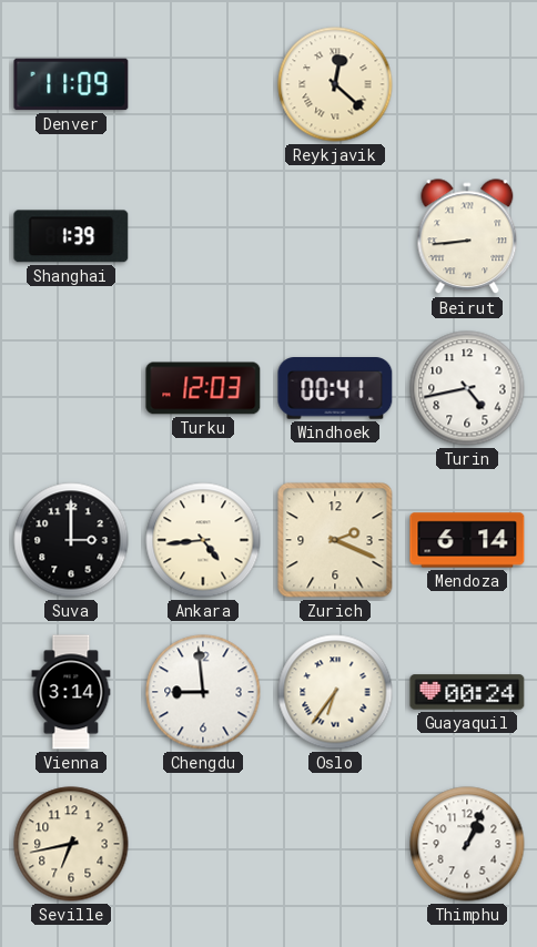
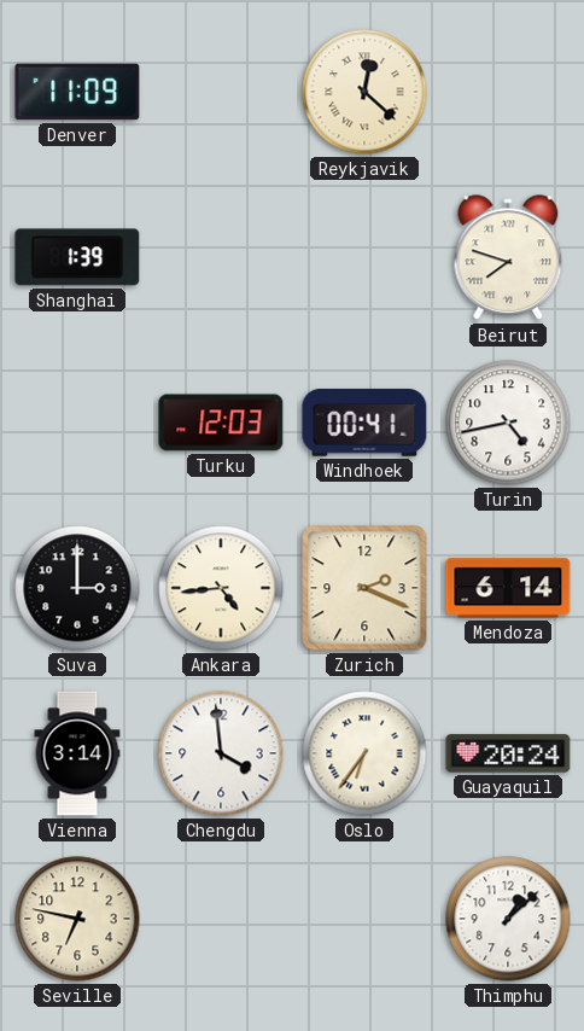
Beirut: 8:44 -> 7:48 (508, 258)
Chengdu: 8:59 -> 3:59 (221, 753)
Guayaquil: 00:24 -> 20:24 (508, 753)
Seville: 6:43 -> 6:47 (77, 919)
Thimphu: 1:04 -> 1:08 (508, 919)
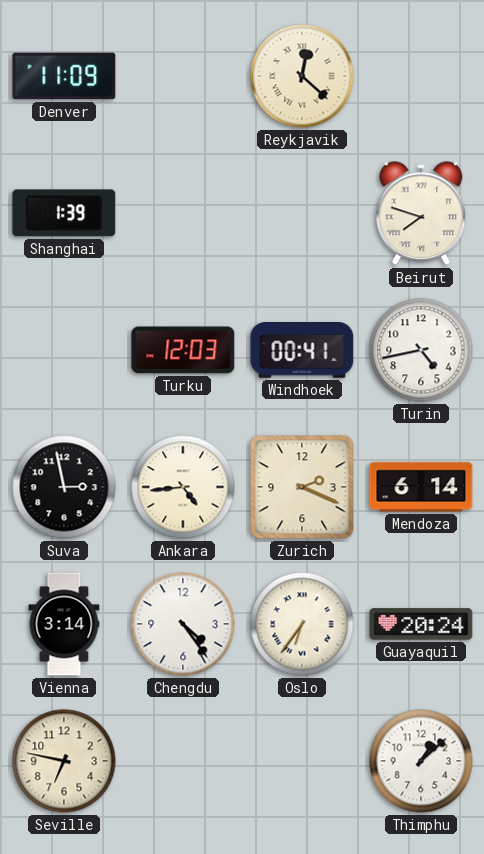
Suva: 3:00 -> 2:58 (64, 487)
Chengdu: 3:59 -> 4:24 (183, 624)
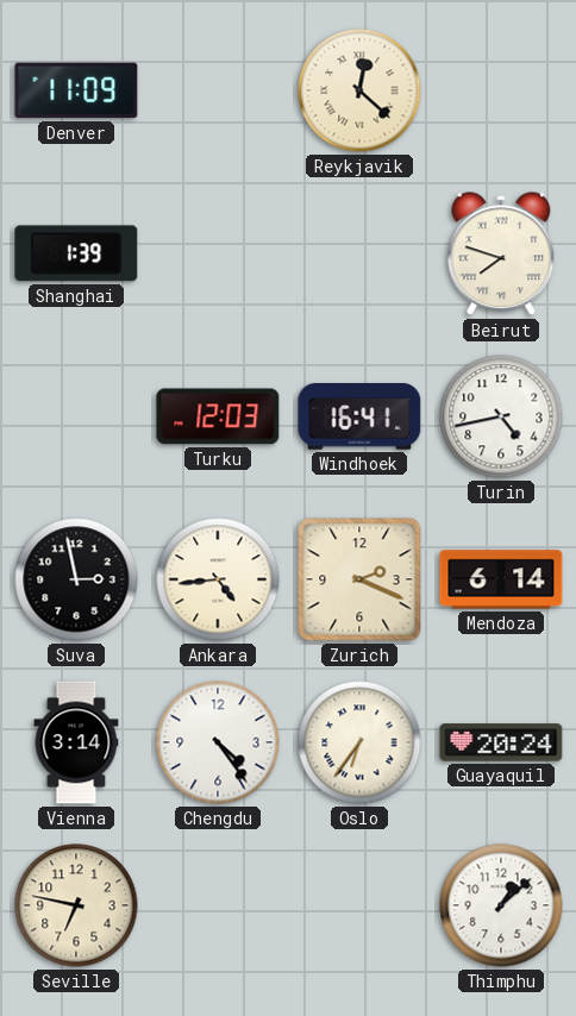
Windhoek: 00:41 -> 16:41 (359, 418)
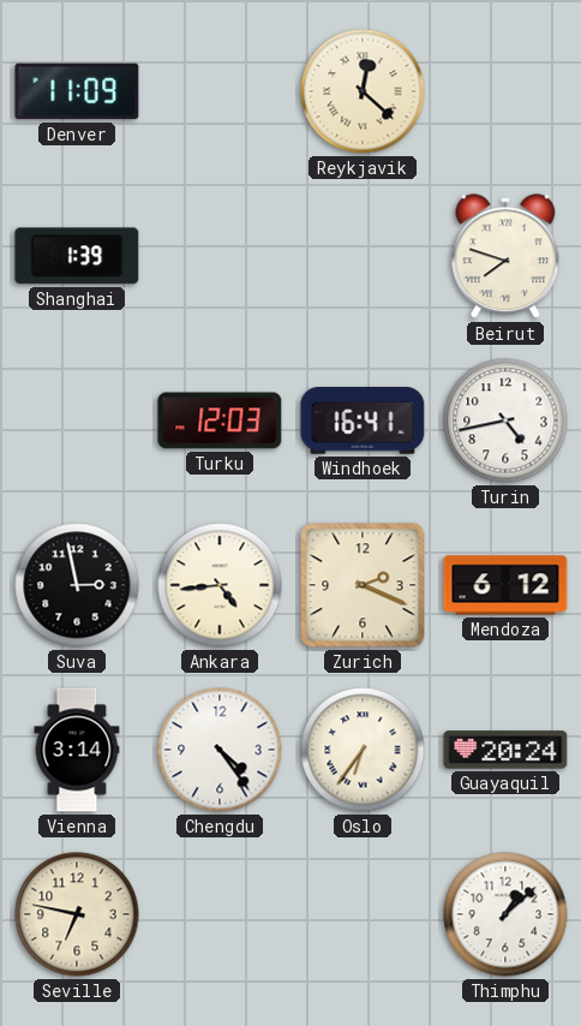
Mendoza: 6:14 -> 6:12 (505, 585)
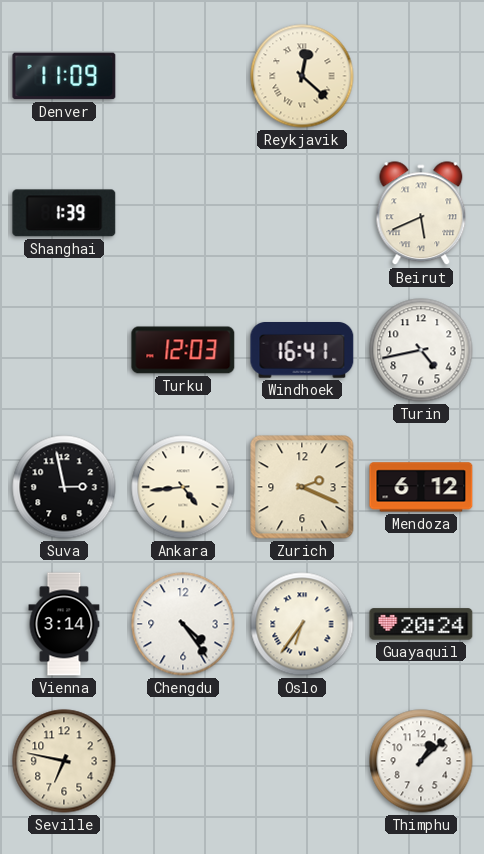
Beirut: 7:48 -> 5:41 (421, 214)
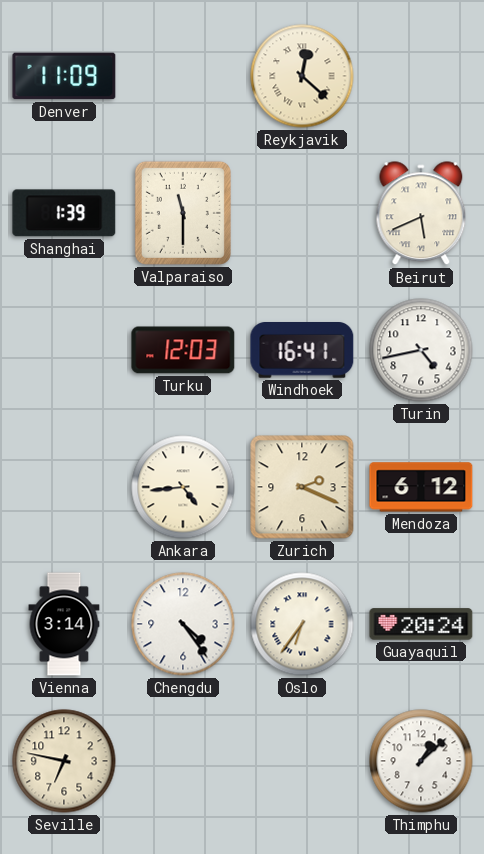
Valparaiso: none -> 11:30 (183, 213)
Suva: 2:58 -> none (64, 487)
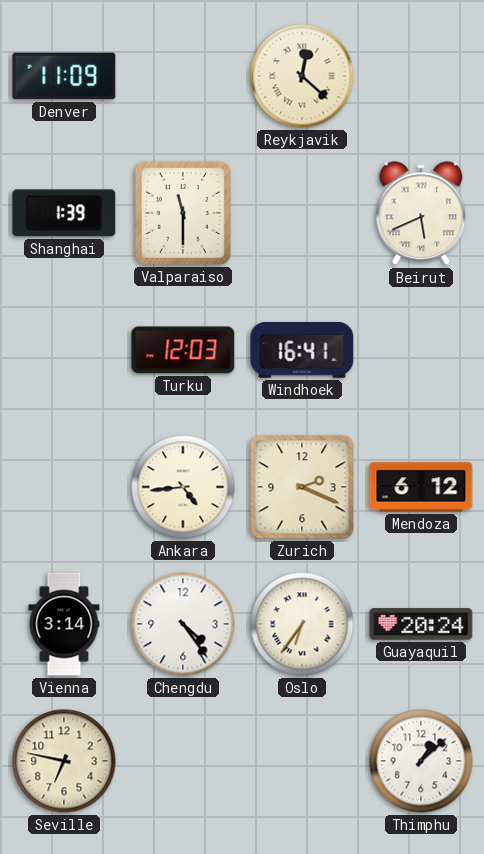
Turin: 4:43 -> none (421, 350)
